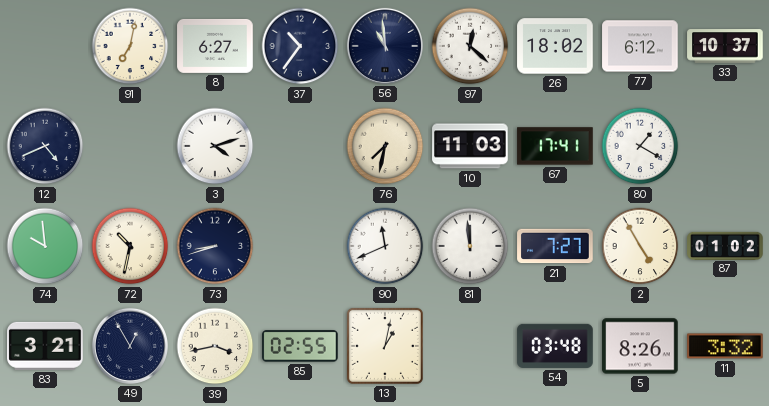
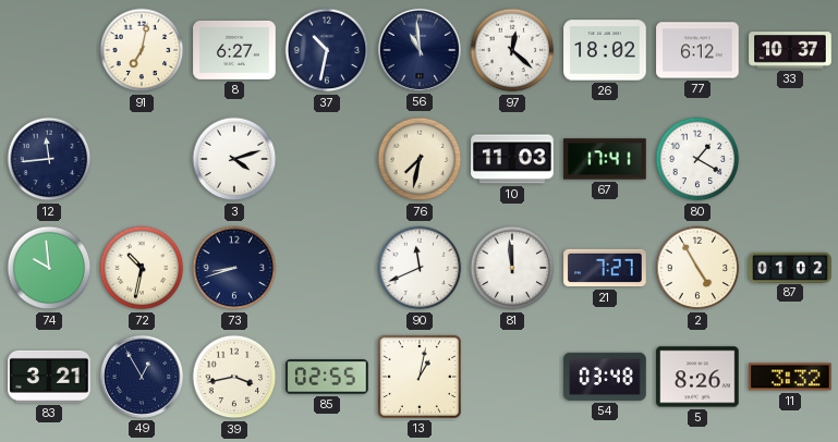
37: 10:36 -> 10:32 (327, 50)
12: 4:41 -> 11:44 (49, 159)
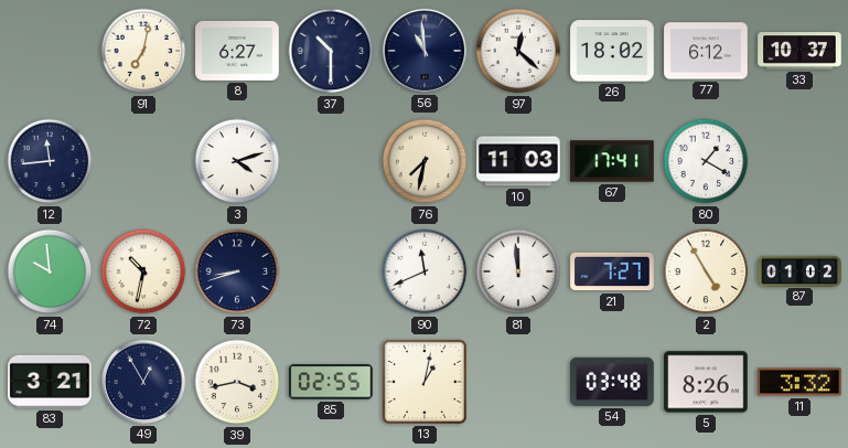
37: 10:32 -> 10:30 (331, 51)
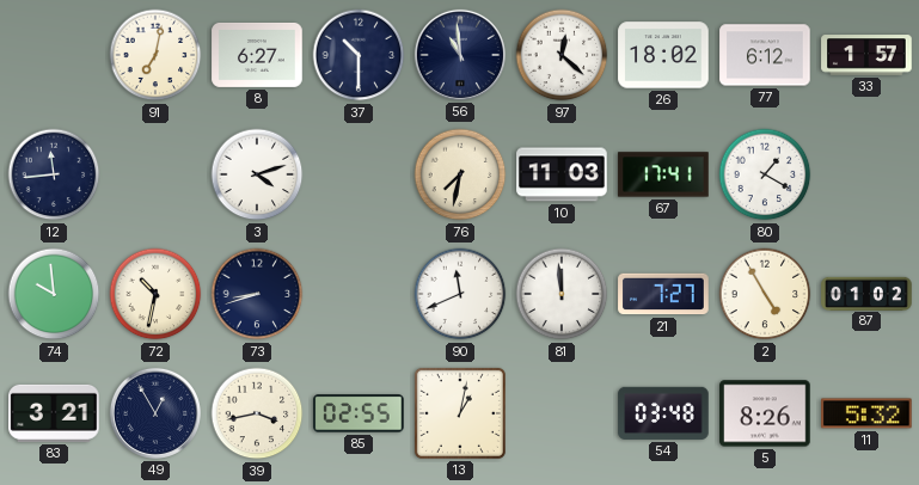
33: 10:37 -> 1:57 (866, 55)
11: 3:32 -> 5:32 (866, 413)
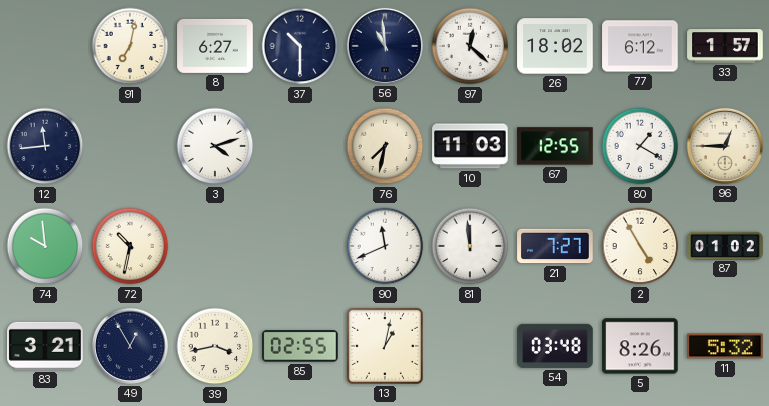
67: 17:41 -> 12:55 (555, 146)
96: none -> 12:45 (725, 146)
73: 8:42 -> none (257, 294)
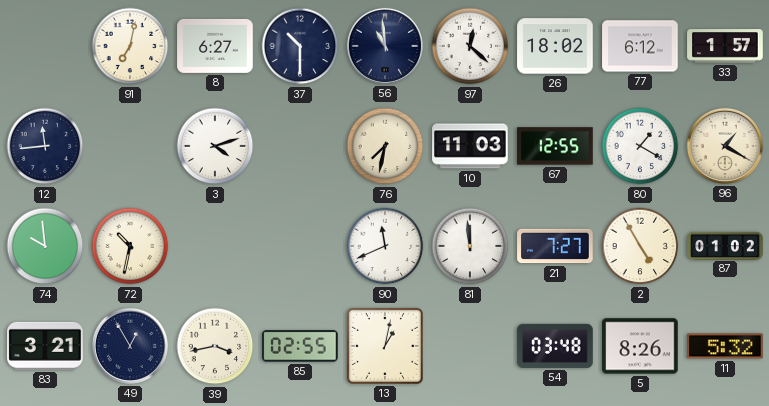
96: 12:45 -> 1:20 (725, 146)
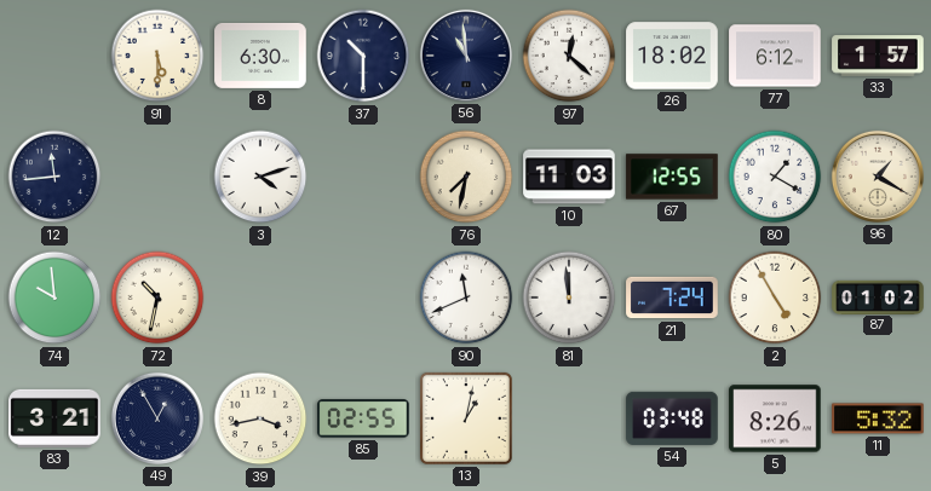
91: 7:02 -> 5:30 (157, 56)
8: 6:27 -> 6:30 (260, 56)
21: 7:27 -> 7:24 (672, 298)
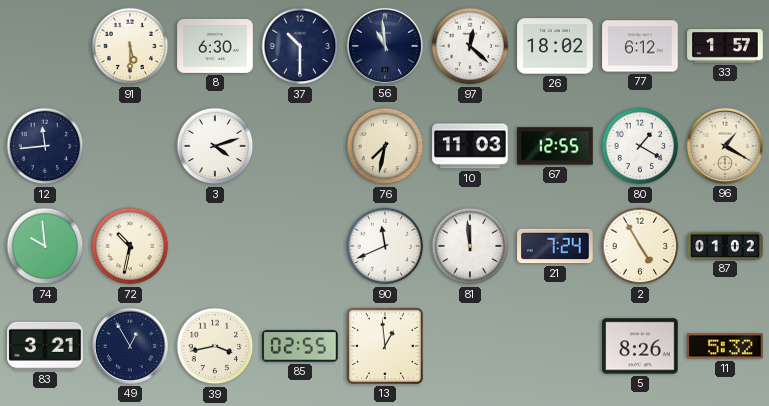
13: 1:02 -> 12:59 (385, 346)
54: 03:48 -> none (672, 418)
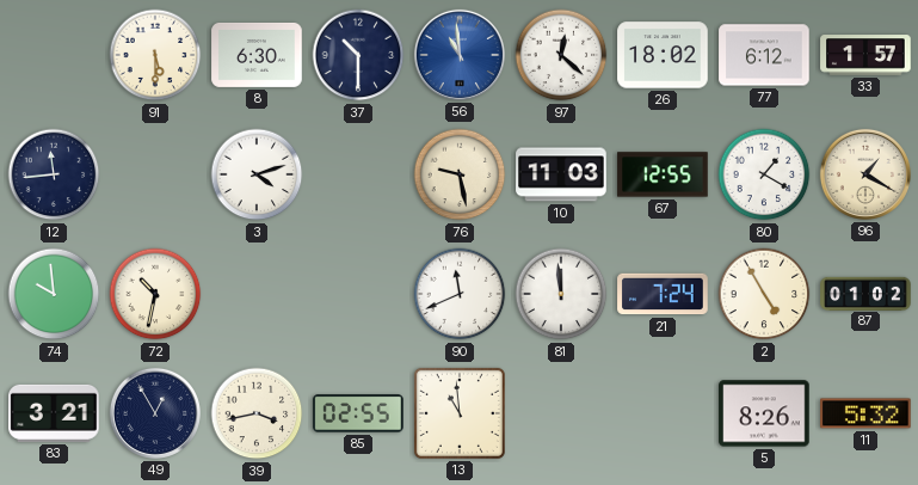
56 dial: navy -> blue (460, 55)
76: 7:32 -> 9:28 (460, 174)
13: 12:59 -> 10:59 (460, 413)
